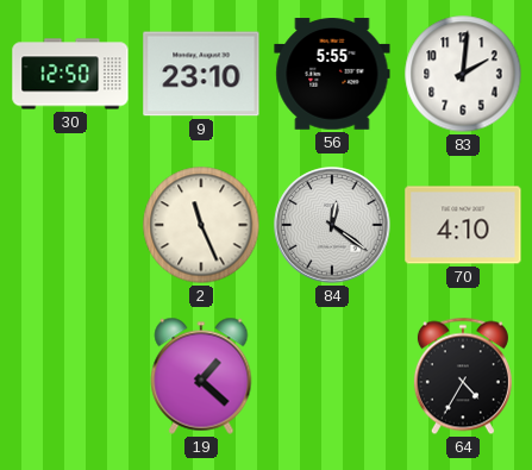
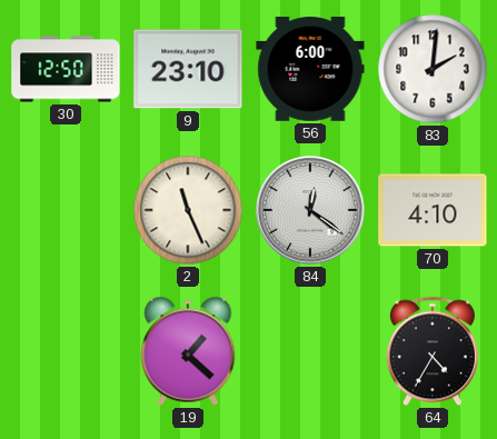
56: 5:55 -> 6:00 (310, 69)
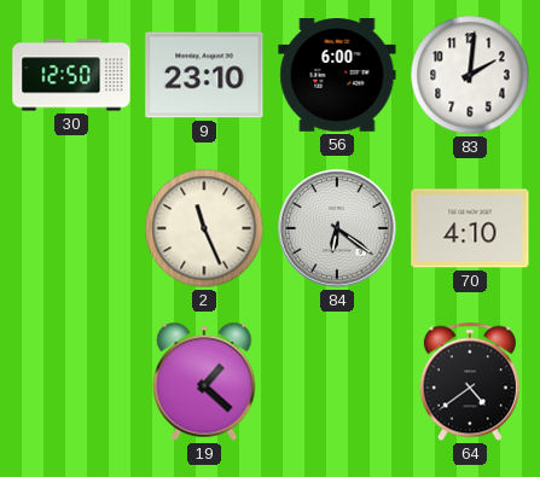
84: 12:21 -> 6:21 (337, 228)
64: 4:35 -> 4:39 (470, 382)
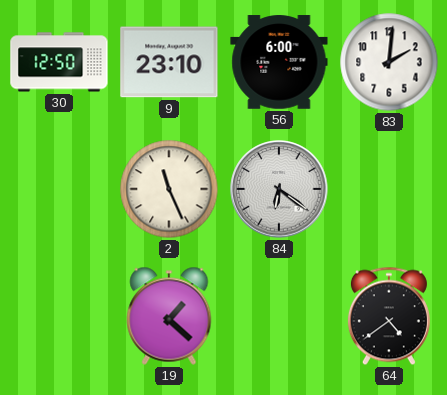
70: 4:10 -> none (470, 228)
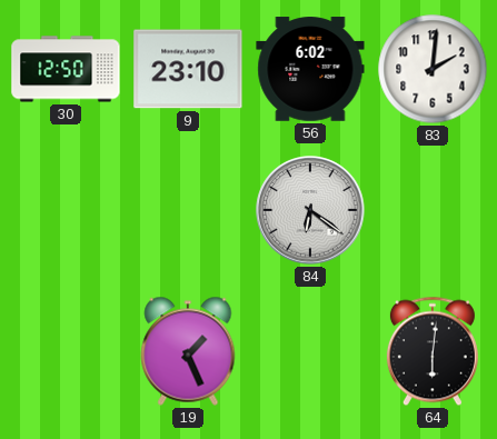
56: 6:00 -> 6:02 (310, 69)
2: 11:26 -> none (169, 189)
19: 1:22 -> 1:26 (188, 351)
64: 4:39 -> 6:01 (433, 351)
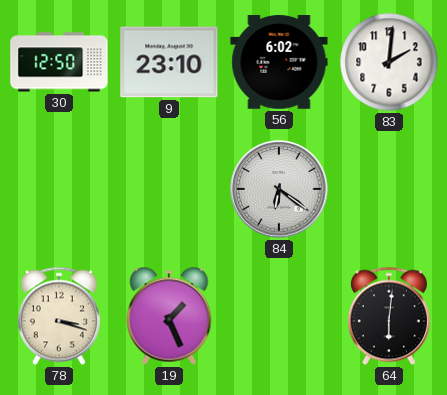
78: none -> 3:18 (59, 316)
